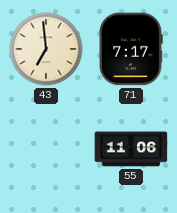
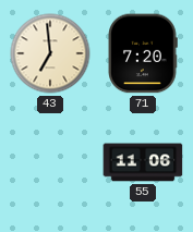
71: 7:17 -> 7:20 (143, 53)
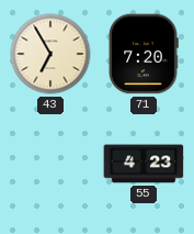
43: 6:59 -> 6:55 (50, 54)
55: 11:06 -> 4:23 (144, 164)
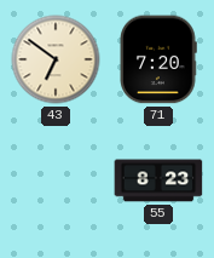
43: 6:55 -> 6:51 (56, 59)
55: 4:23 -> 8:23 (158, 180)
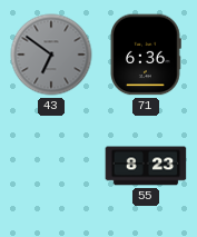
43 dial: cream -> grey (51, 55)
71: 7:20 -> 6:36 (146, 55)
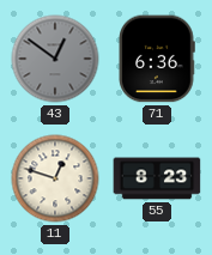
43: 6:51 -> 12:51 (55, 59)
11: none -> 12:48 (55, 178)
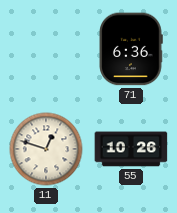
43: 12:51 -> none (55, 59)
55: 8:23 -> 10:26 (131, 149)
